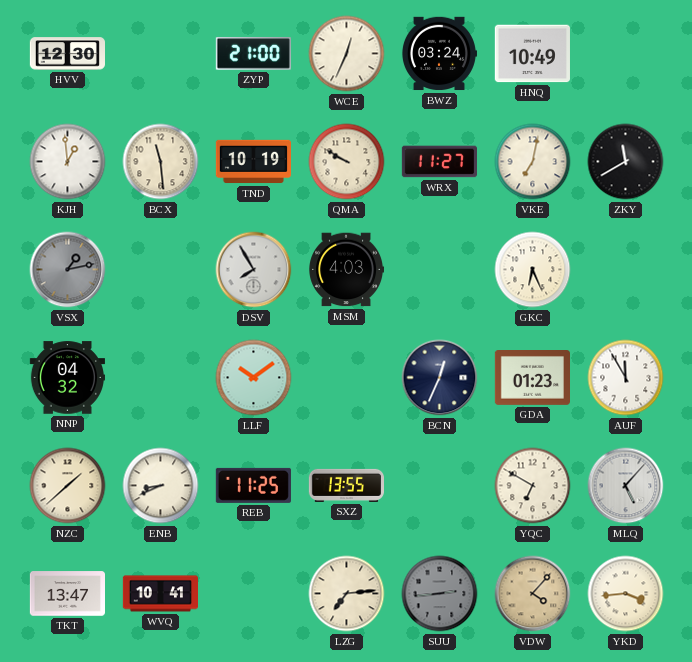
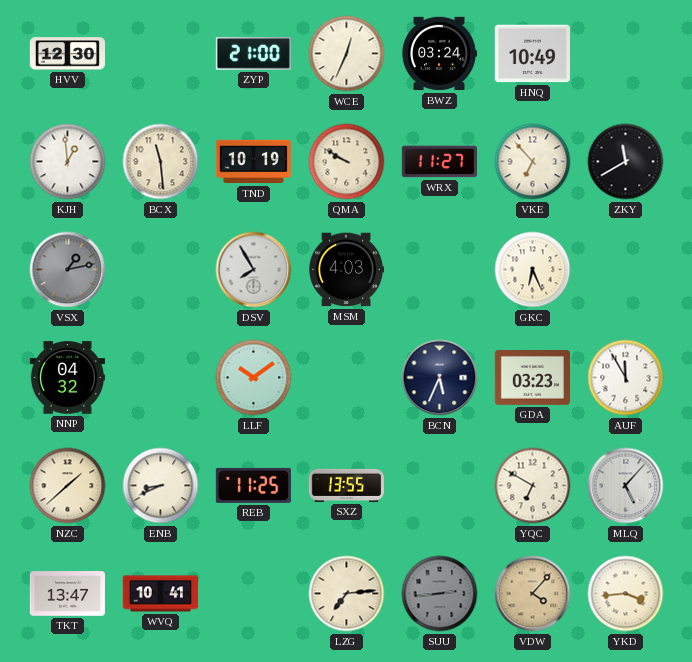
VKE: 7:02 -> 6:53 (533, 162)
BCN: 12:34 -> 5:34 (440, 378)
GDA: 01:23 -> 03:23 (532, 378)
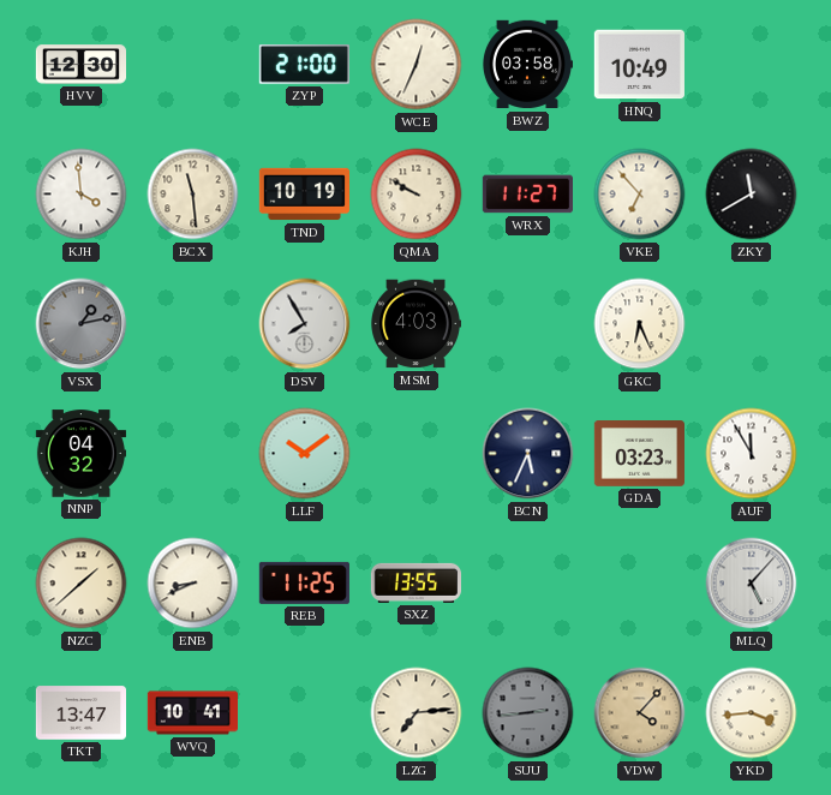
BWZ: 03:24 -> 03:58 (526, 65)
KJH: 12:59 -> 3:59 (82, 195)
YQC: 6:50 -> none (533, 486)
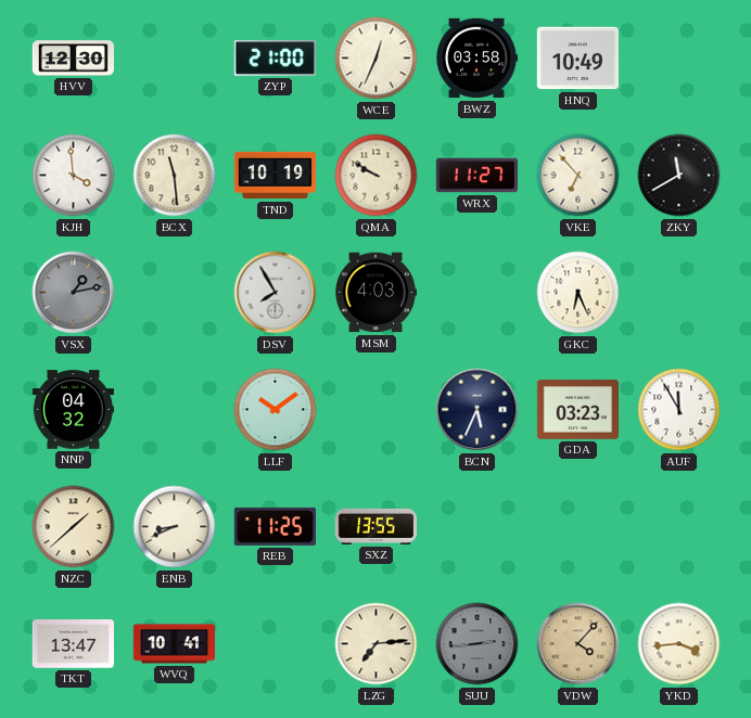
MLQ: 5:07 -> none (752, 584)
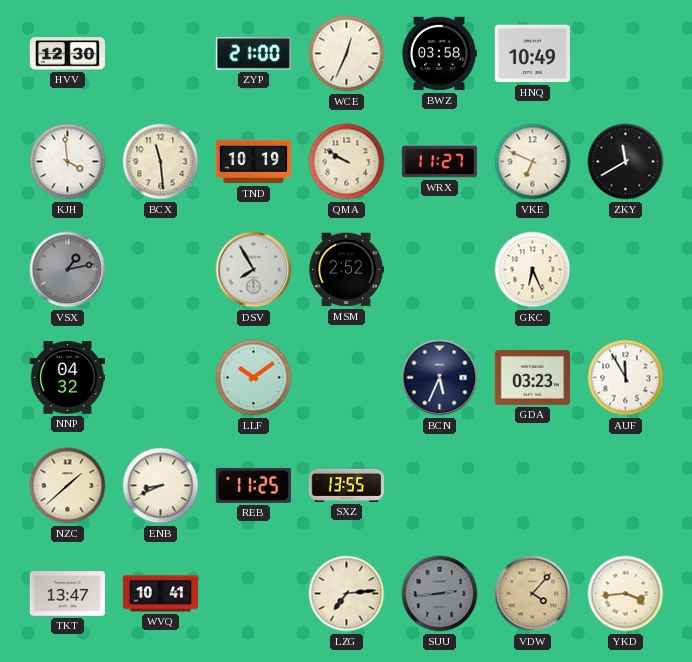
VKE: 6:53 -> 6:49 (533, 162)
MSM: 4:03 -> 2:52 (346, 270)
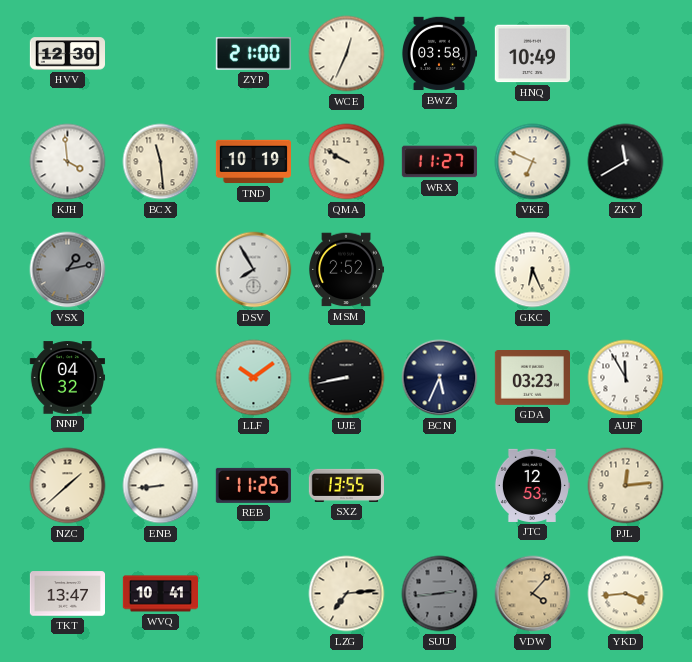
UJE: none -> 8:43 (347, 378)
ENB: 8:41 -> 8:44 (161, 486)
JTC: none -> 12:53 (532, 485)
PJL: none -> 12:14 (626, 486)
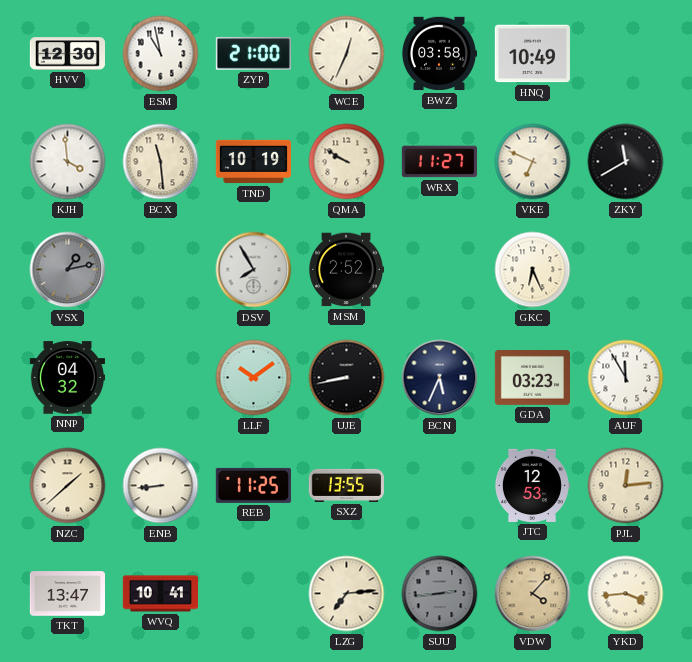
ESM: none -> 10:58 (161, 54)
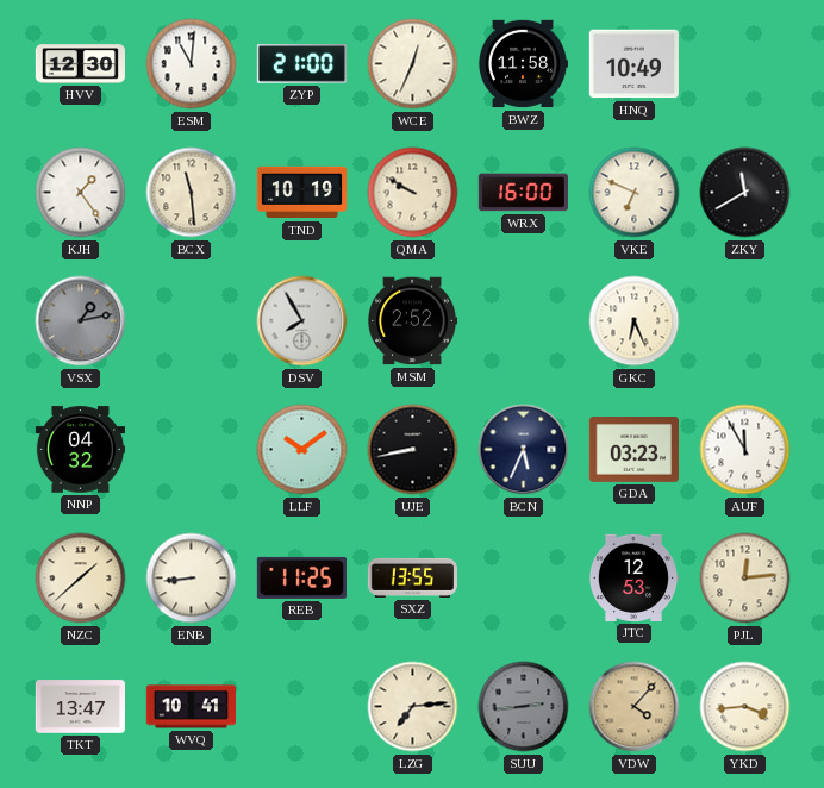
ESM: 10:58 -> 11:01 (192, 64)
BWZ: 03:58 -> 11:58 (522, 64)
KJH: 3:59 -> 1:24 (81, 193)
WRX: 11:27 -> 16:00 (523, 193)
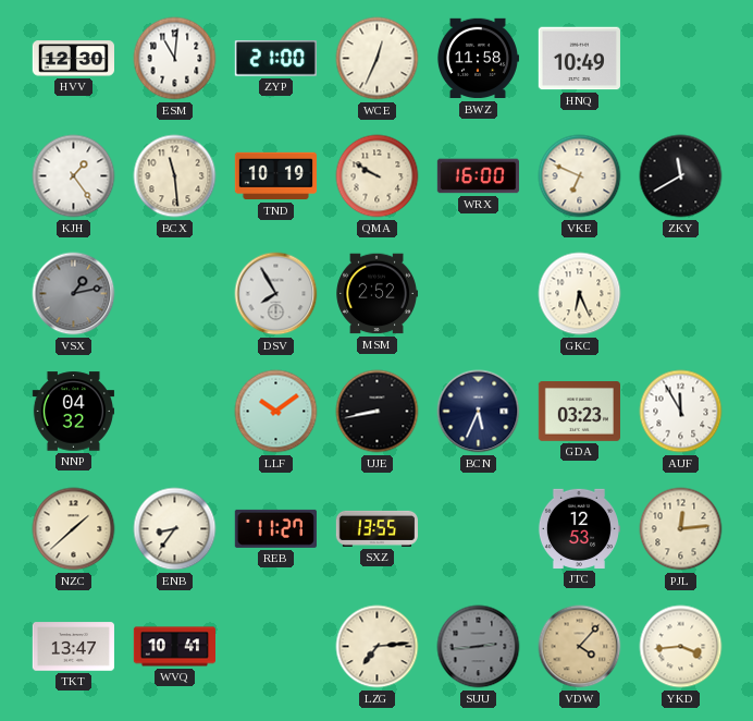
ENB: 8:44 -> 8:36 (175, 529)
REB: 11:25 -> 11:27 (275, 528)
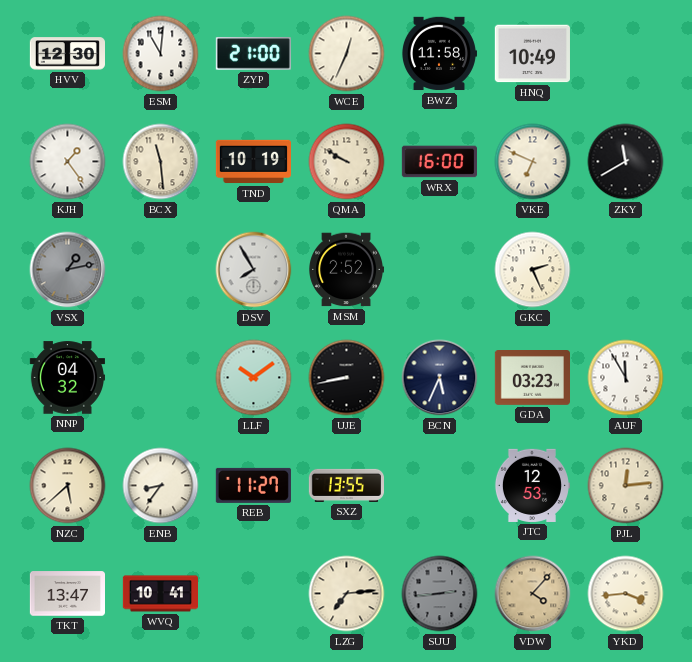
GKC: 6:26 -> 2:26 (533, 270)
NZC: 1:38 -> 5:38 (68, 486)
